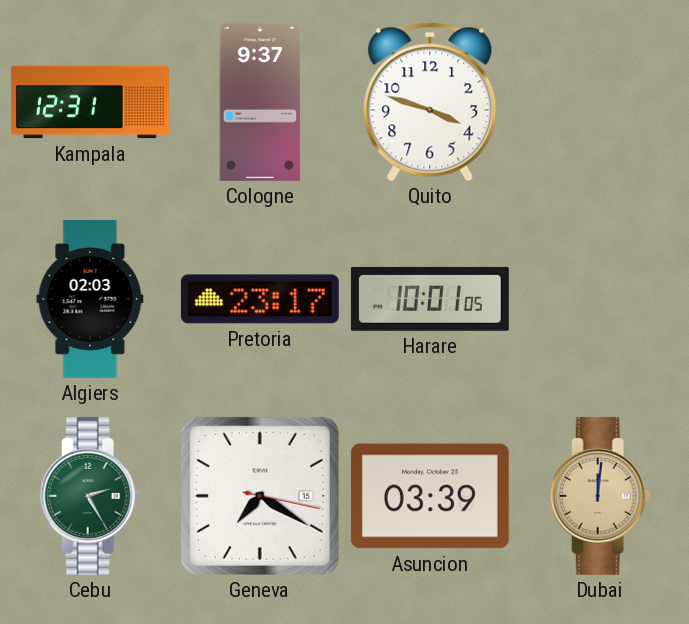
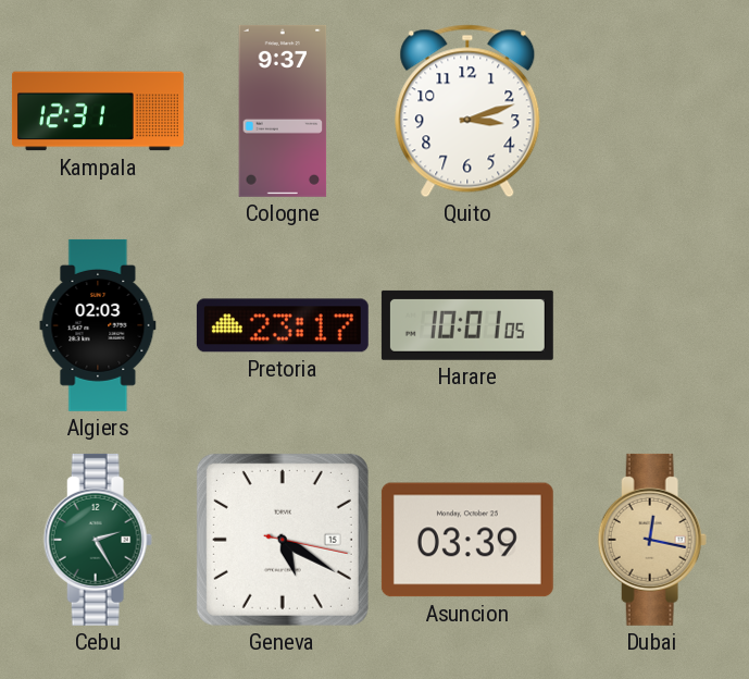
Quito: 3:48 -> 3:12 (467, 111)
Geneva: 7:20 -> 5:20 (283, 540)
Dubai: 12:01 -> 12:17 (652, 540)
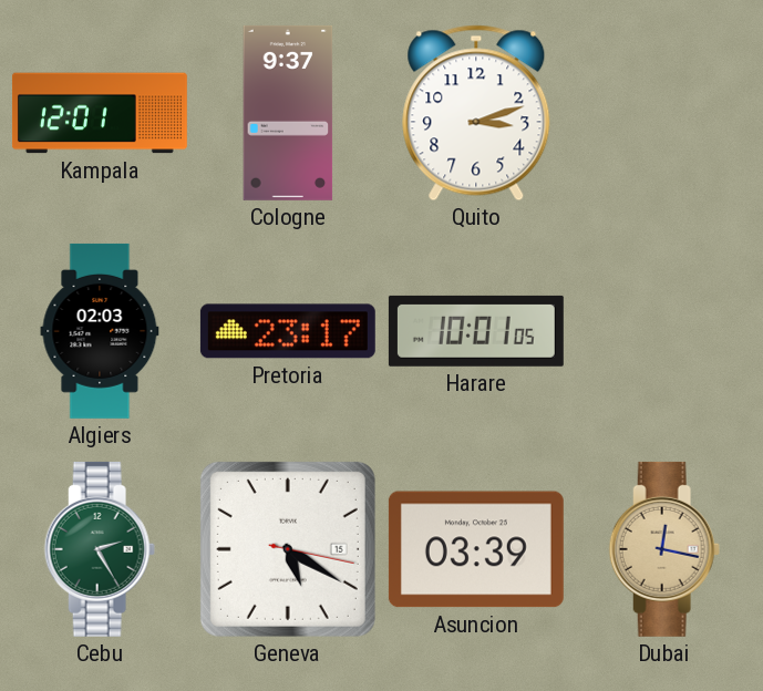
Kampala: 12:31 -> 12:01 (100, 113)
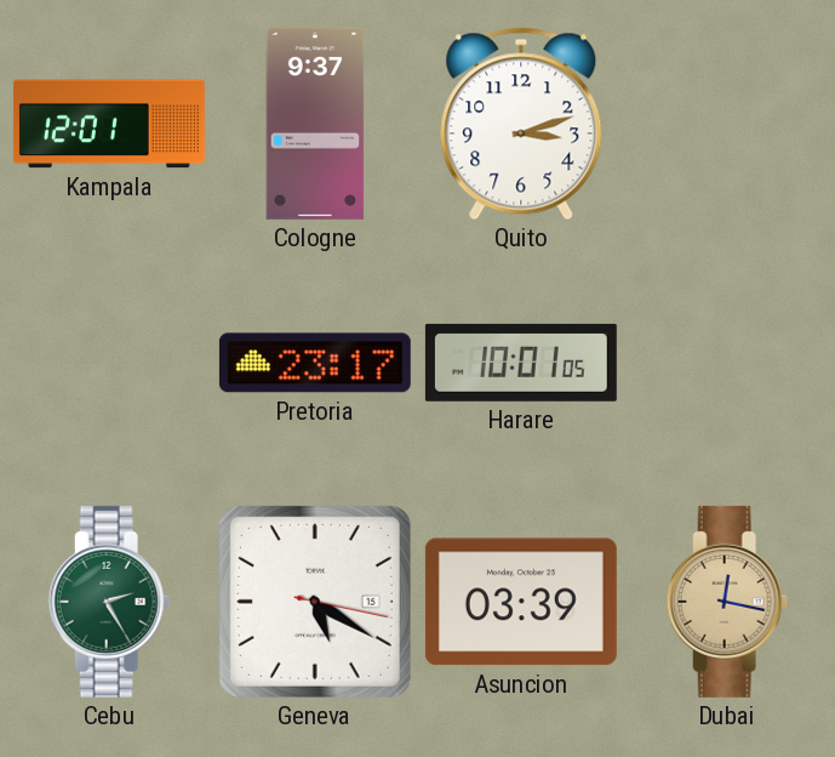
Algiers: 02:03 -> none (100, 331)
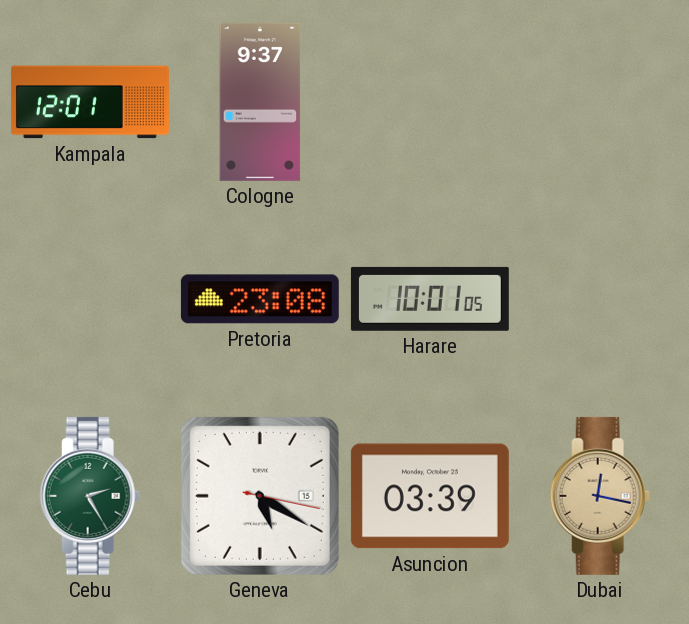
Quito: 3:12 -> none (521, 124)
Pretoria: 23:17 -> 23:08 (260, 299)
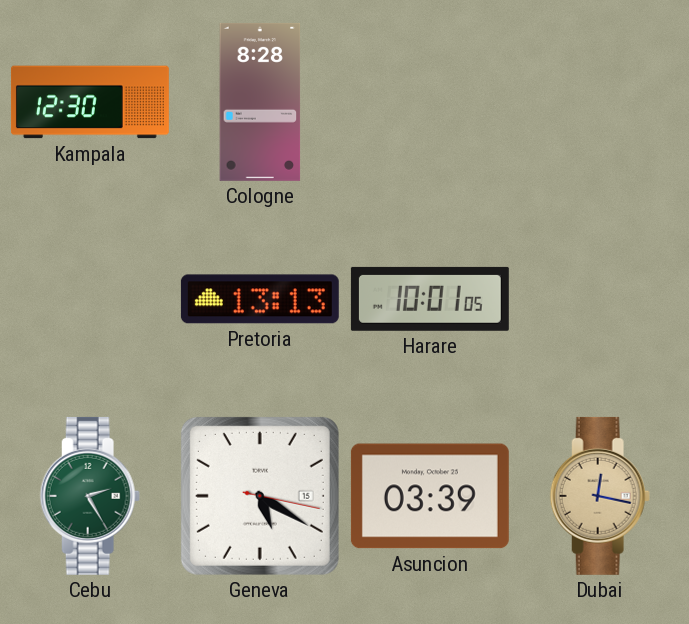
Kampala: 12:01 -> 12:30 (90, 102)
Cologne: 9:37 -> 8:28 (260, 102)
Pretoria: 23:08 -> 13:13 (260, 299)
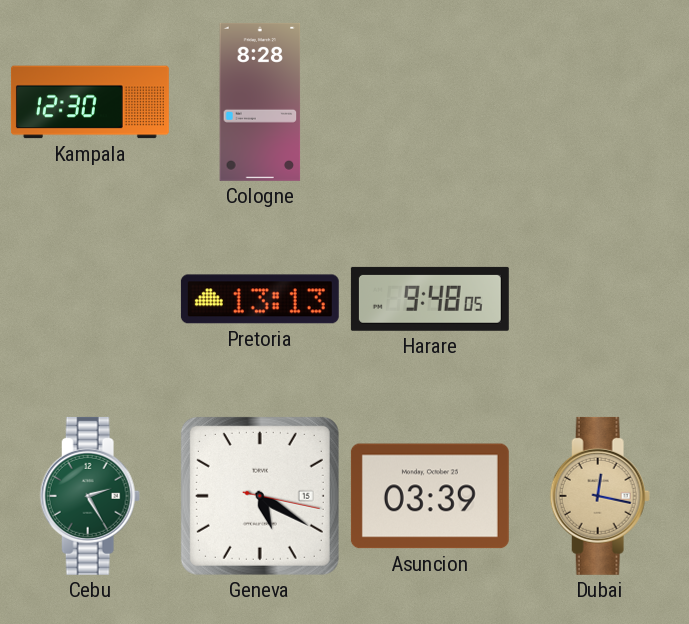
Harare: 10:01 -> 9:48 (430, 299)
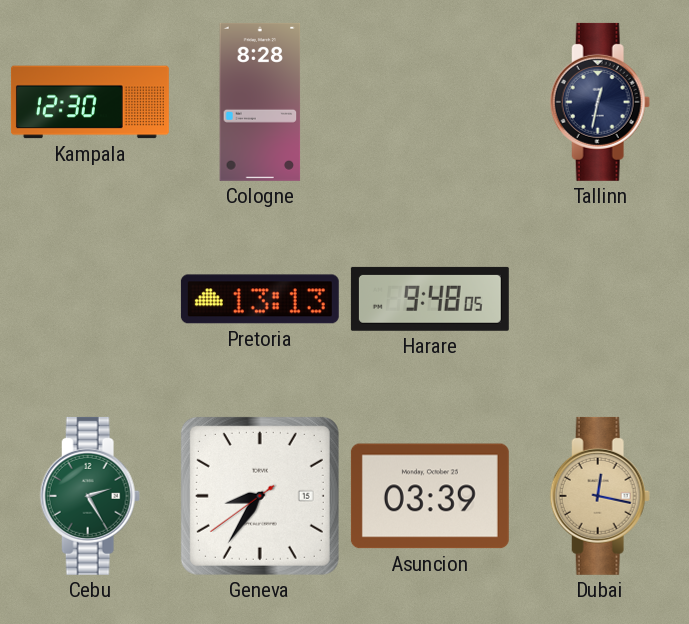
Tallinn: none -> 12:32 (600, 102)
Geneva: 5:20 -> 8:35 (260, 496)
